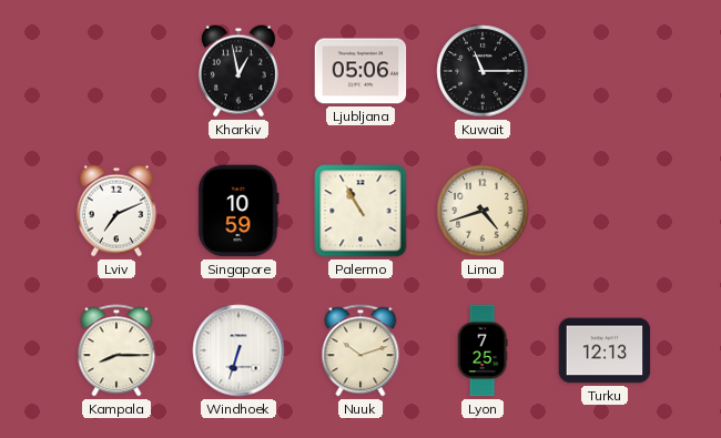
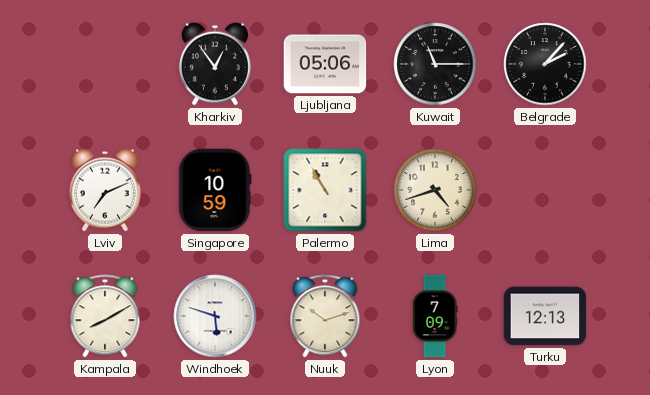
Kharkiv: 12:58 -> 12:54 (215, 64)
Belgrade: none -> 2:07 (545, 64)
Kampala: 8:15 -> 8:10 (105, 316)
Windhoek: 6:33 -> 5:48 (215, 316)
Lyon: 7:25 -> 7:09 (435, 316)
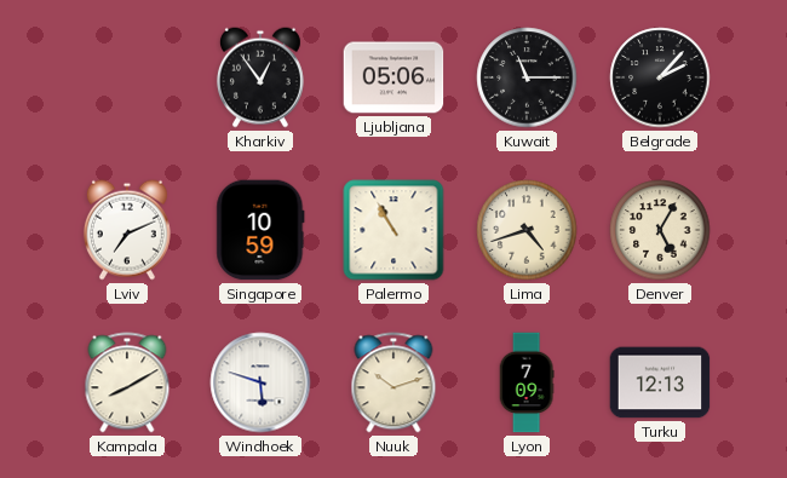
Denver: none -> 5:05 (660, 230)
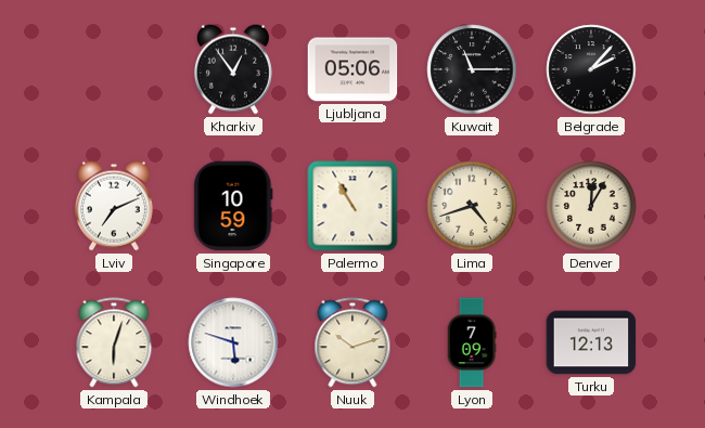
Denver: 5:05 -> 12:05 (591, 206)
Kampala: 8:10 -> 6:03 (114, 342)
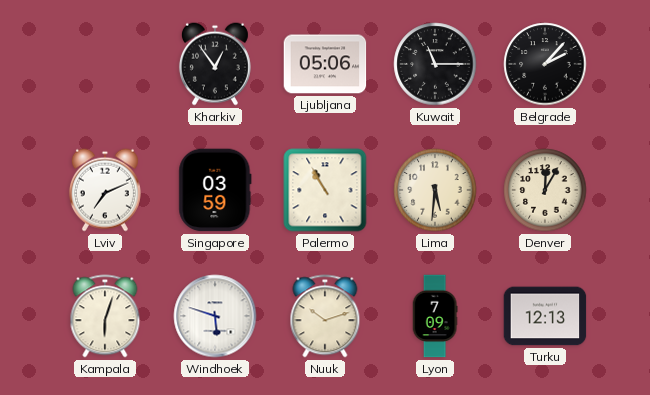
Singapore: 10:59 -> 03:59 (215, 190)
Lima: 4:42 -> 5:31 (435, 190)
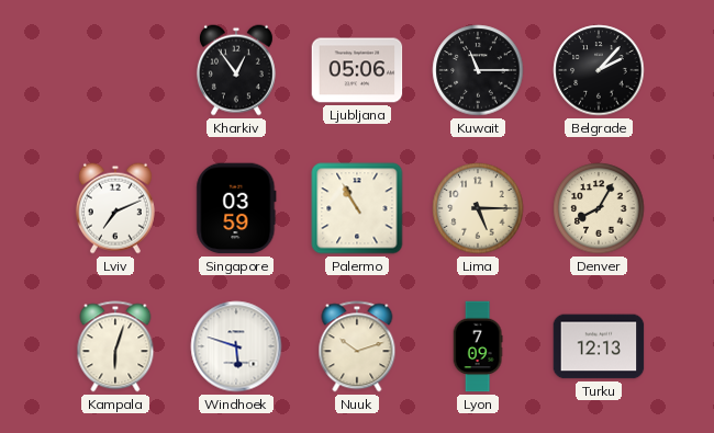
Lima: 5:31 -> 5:15 (478, 208)
Denver: 12:05 -> 8:05 (599, 208)
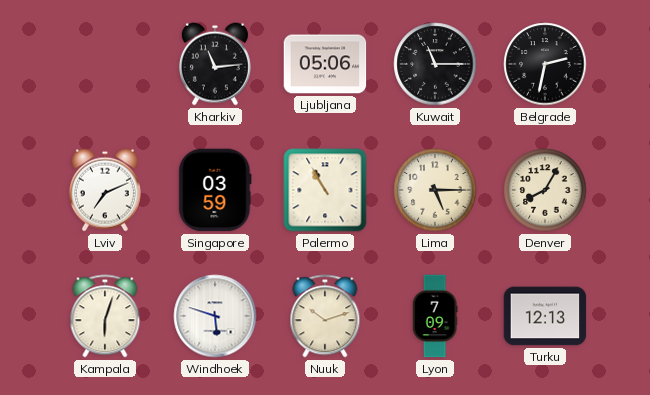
Kharkiv: 12:54 -> 11:14 (215, 64)
Belgrade: 2:07 -> 2:32 (545, 64)
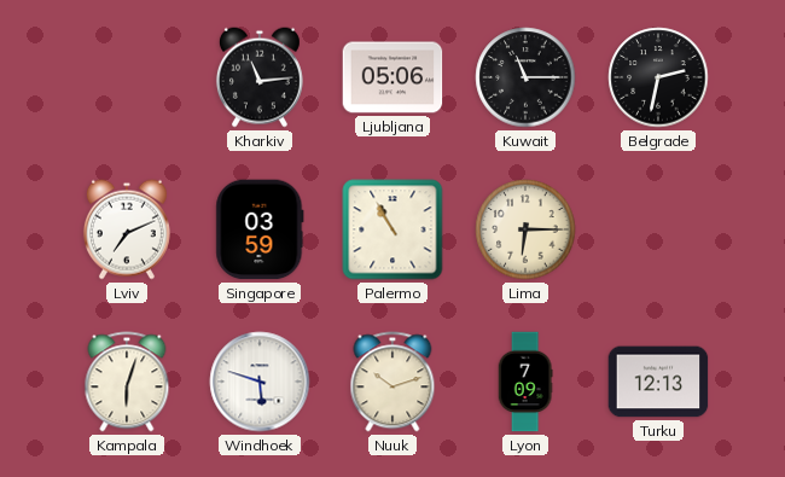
Lima: 5:15 -> 6:15 (525, 229)
Denver: 8:05 -> none (545, 190)
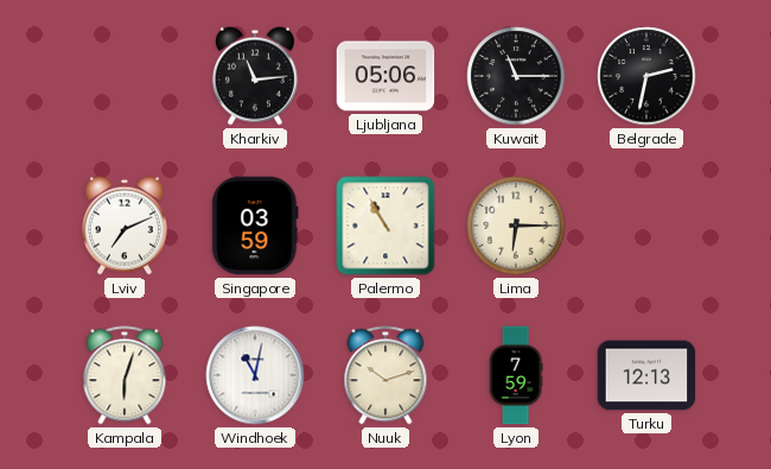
Windhoek: 5:48 -> 11:02 (255, 375)
Lyon: 7:09 -> 7:59 (516, 375)
